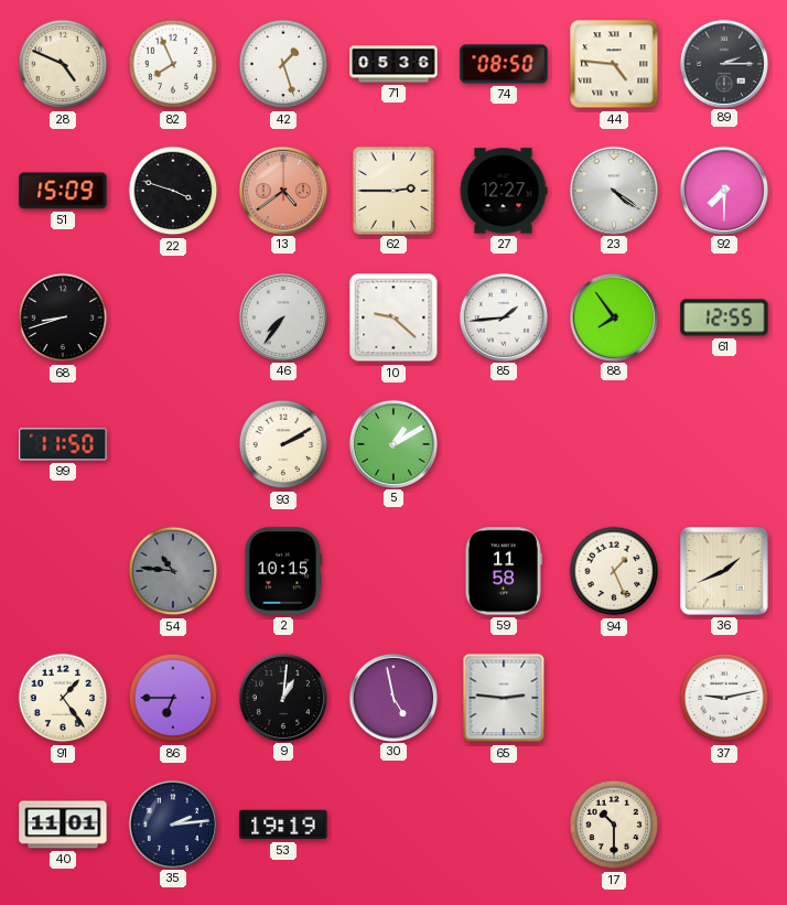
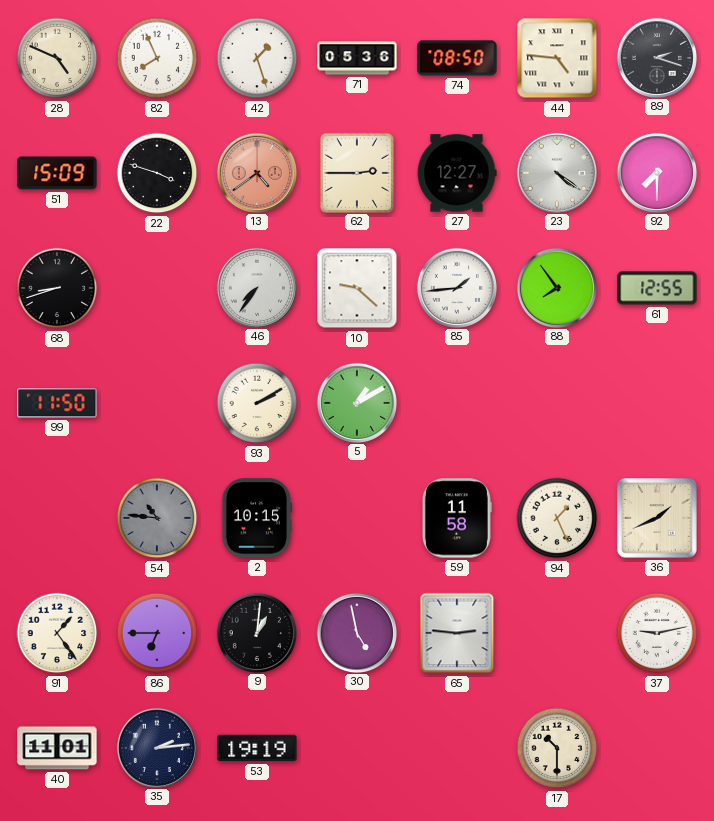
89: 2:15 -> 2:18 (656, 57)
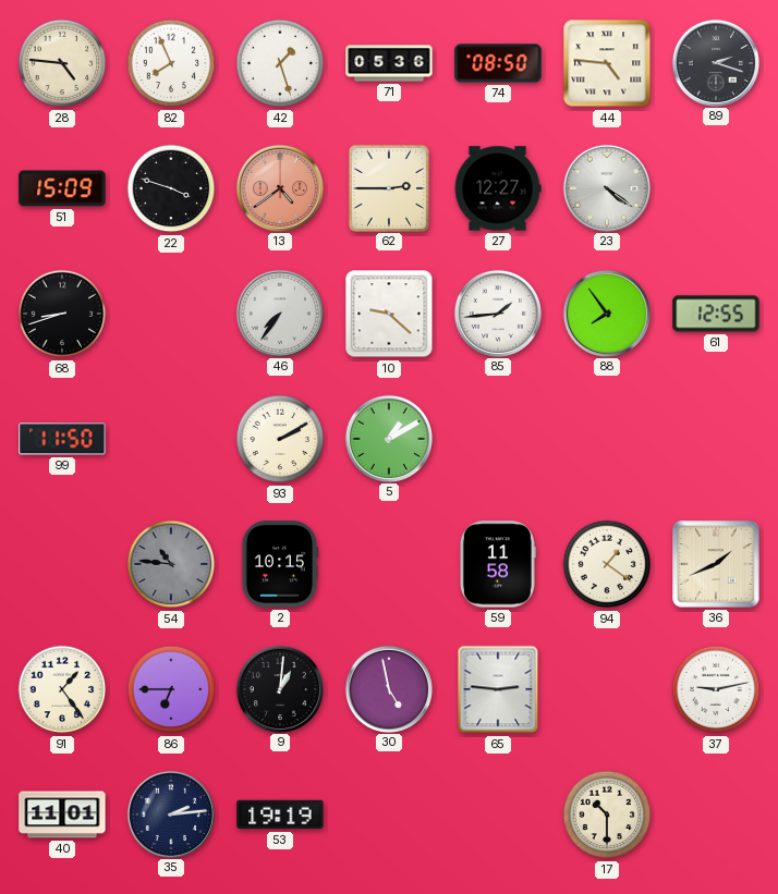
28: 4:49 -> 4:46 (62, 63)
92: 7:30 -> none (656, 172)
94: 1:26 -> 1:21 (607, 564)
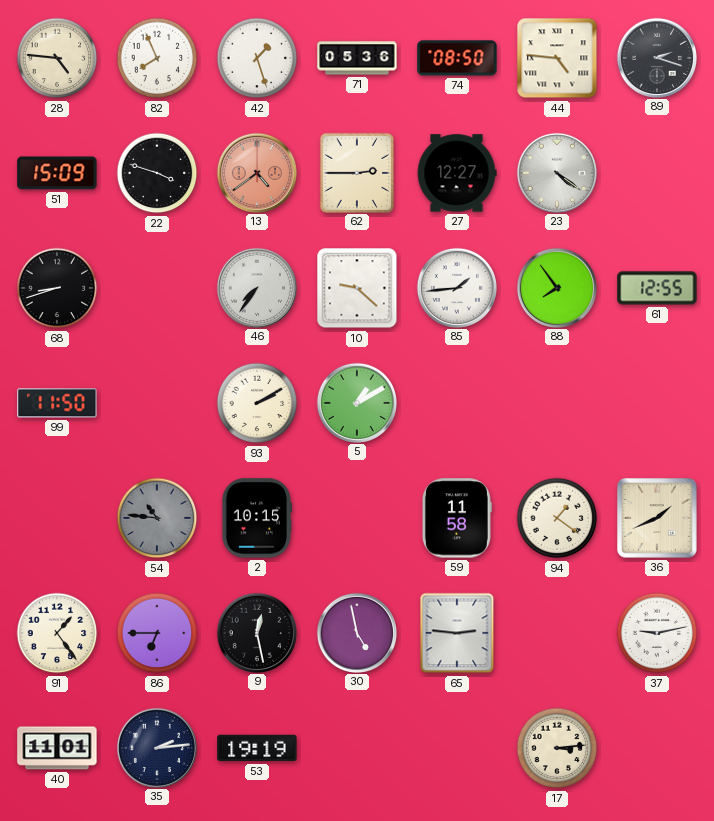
9: 1:01 -> 12:28 (256, 632)
17: 10:30 -> 3:14 (557, 748)
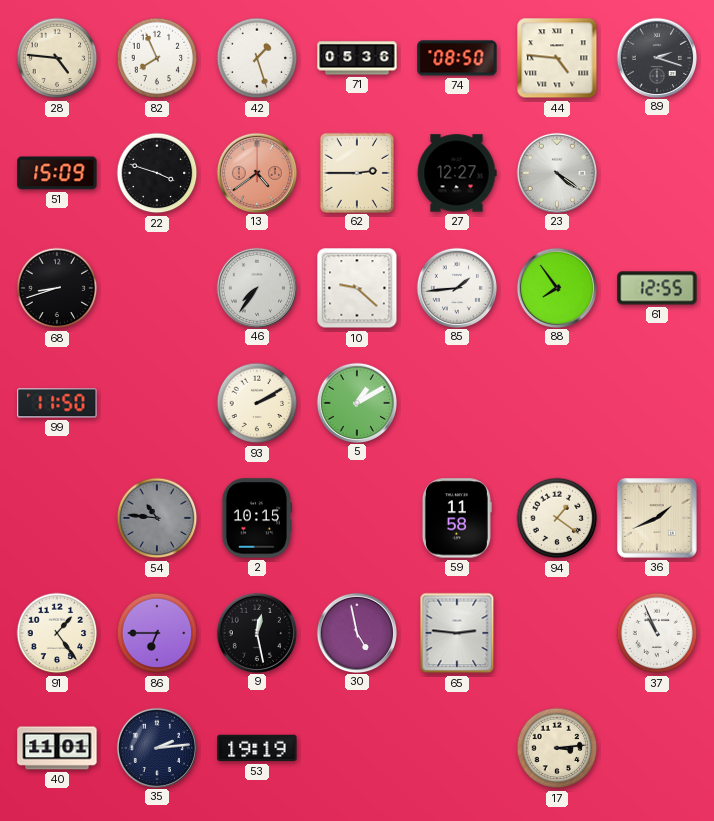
37: 9:13 -> 10:56 (657, 633)
